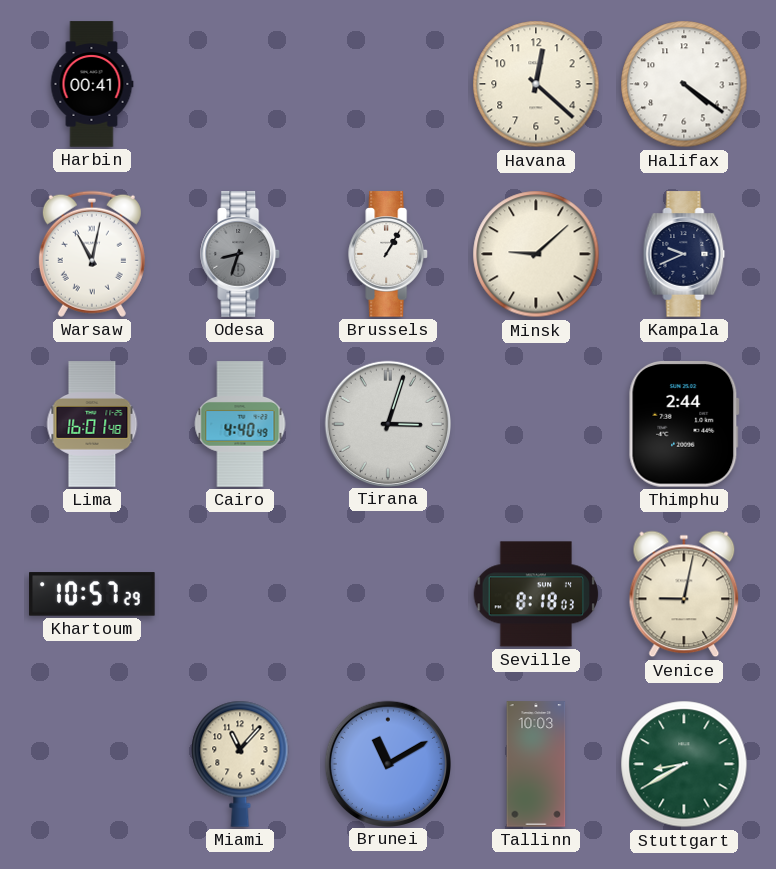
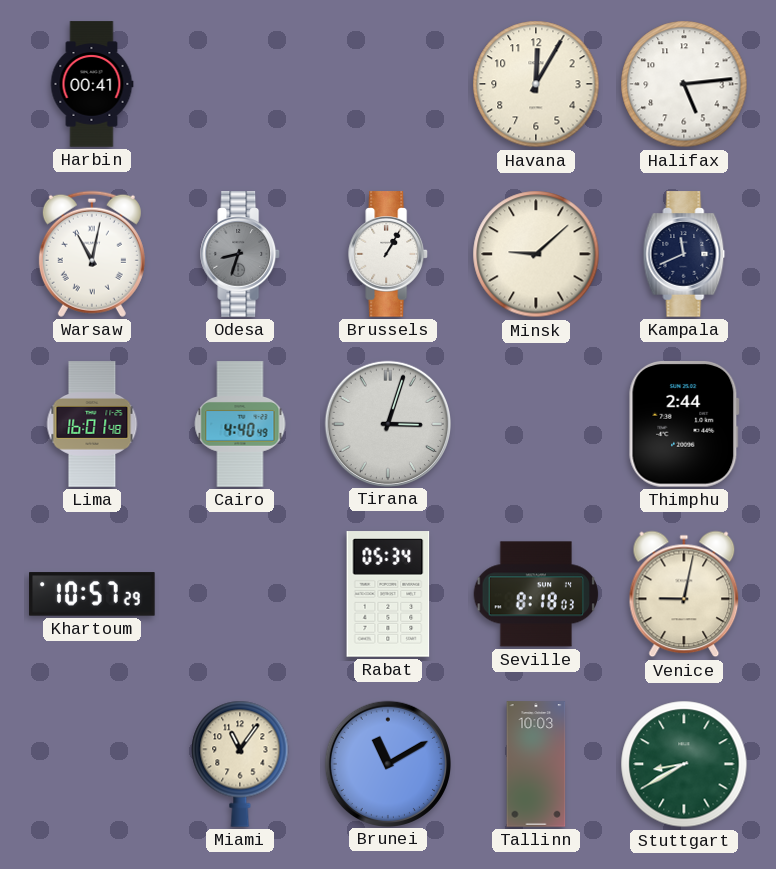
Havana: 12:22 -> 12:05 (536, 84)
Halifax: 4:21 -> 5:14 (684, 84)
Kampala: 9:41 -> 11:41 (684, 254)
Rabat: none -> 05:34 (388, 594)
Miami: 11:07 -> 11:06 (240, 764)
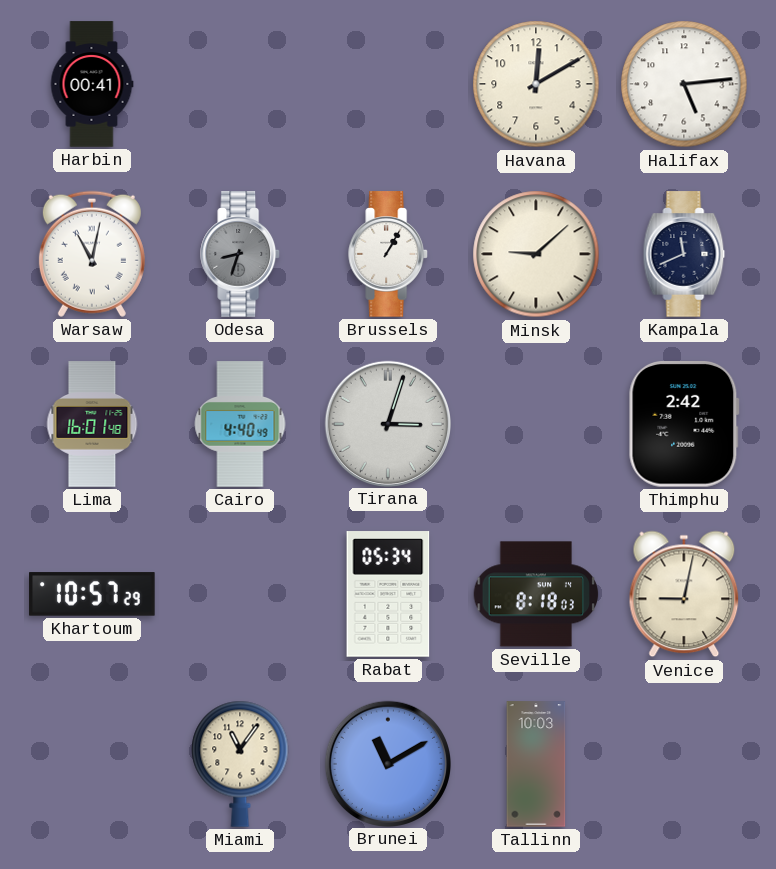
Havana: 12:05 -> 12:10 (536, 84)
Thimphu: 2:44 -> 2:42 (684, 425)
Stuttgart: 8:40 -> none (684, 764)
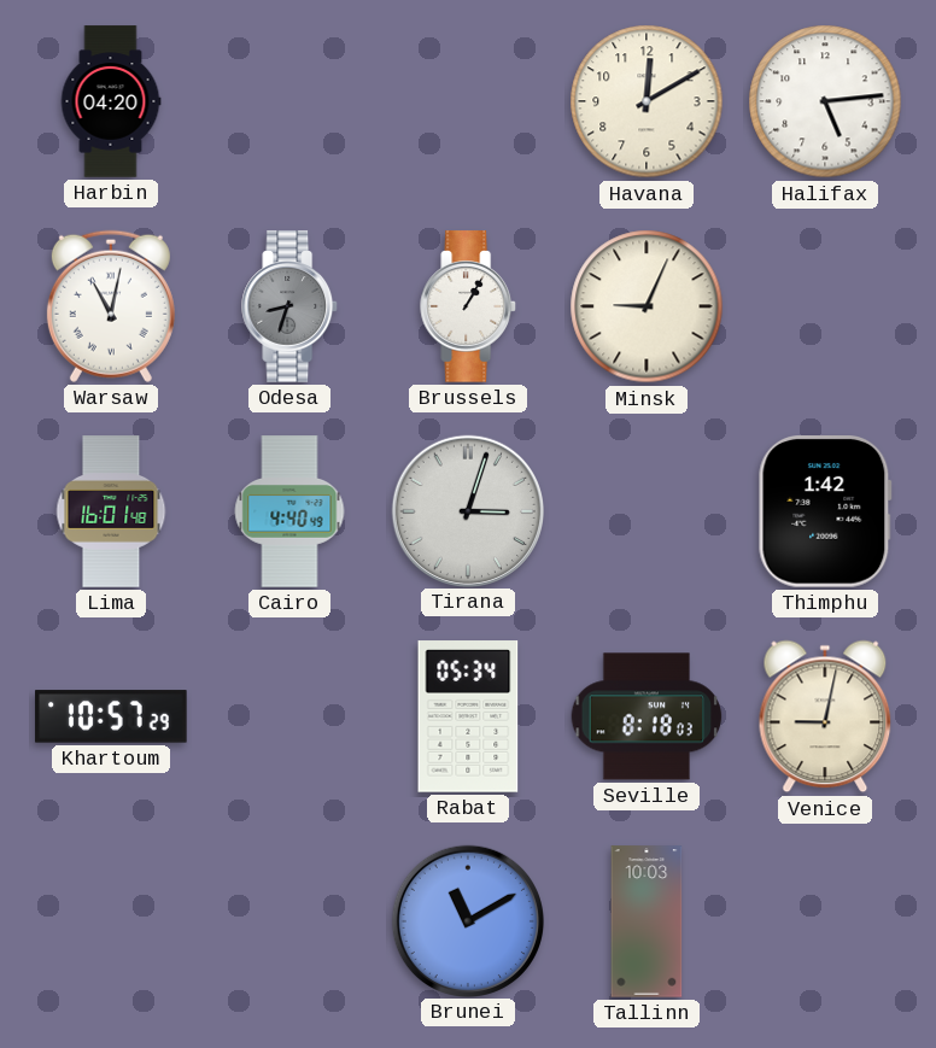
Harbin: 00:41 -> 04:20 (111, 101)
Minsk: 9:08 -> 9:04 (647, 306)
Kampala: 11:41 -> none (684, 254)
Thimphu: 2:42 -> 1:42 (825, 513)
Miami: 11:06 -> none (240, 764)
